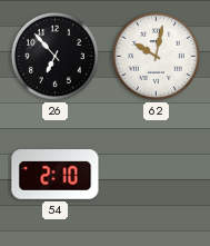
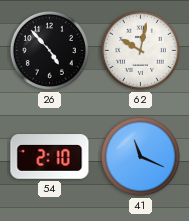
26: 6:53 -> 4:53 (49, 50)
41: none -> 11:19 (140, 156)
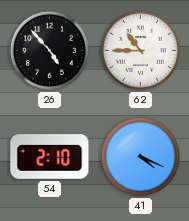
62: 10:02 -> 10:45 (140, 50)
41: 11:19 -> 4:19 (140, 156)
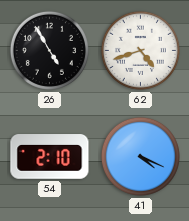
26: 4:53 -> 4:55 (49, 50)
62: 10:45 -> 4:42 (140, 50)
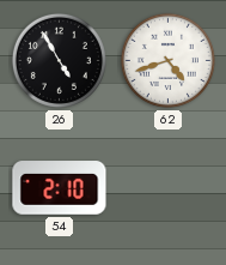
41: 4:19 -> none (140, 156)
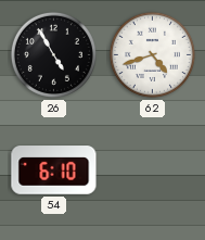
54: 2:10 -> 6:10 (54, 170)
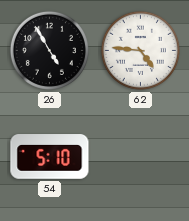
62: 4:42 -> 4:46 (140, 50)
54: 6:10 -> 5:10 (50, 157)
